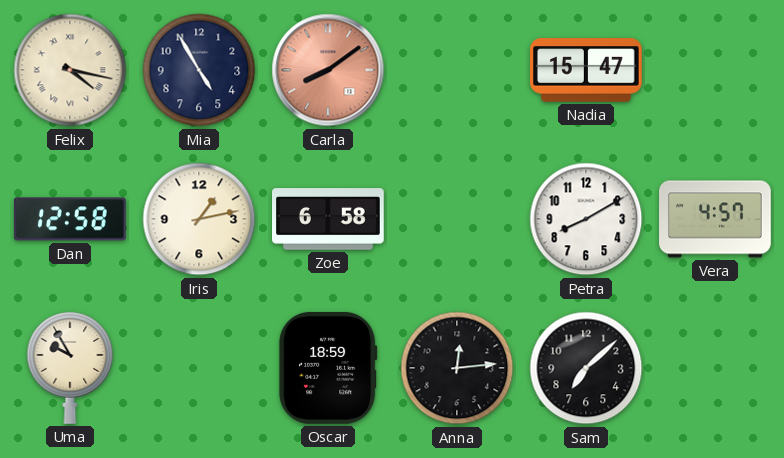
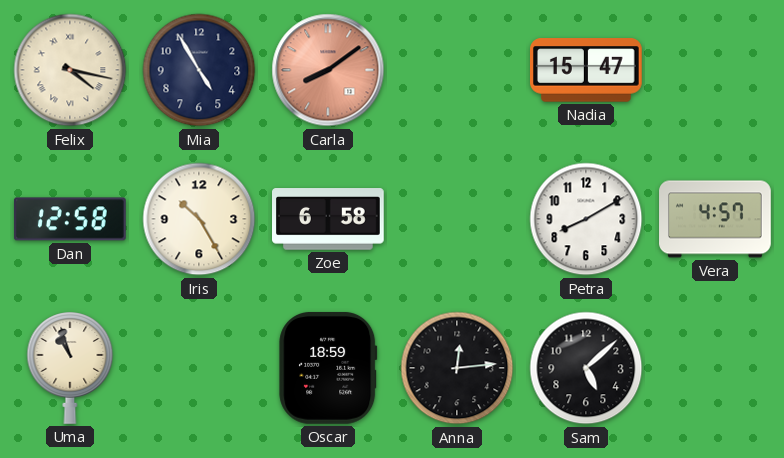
Iris: 1:13 -> 10:25 (199, 219)
Uma: 9:55 -> 10:57 (70, 368)
Sam: 7:08 -> 5:08 (586, 368)
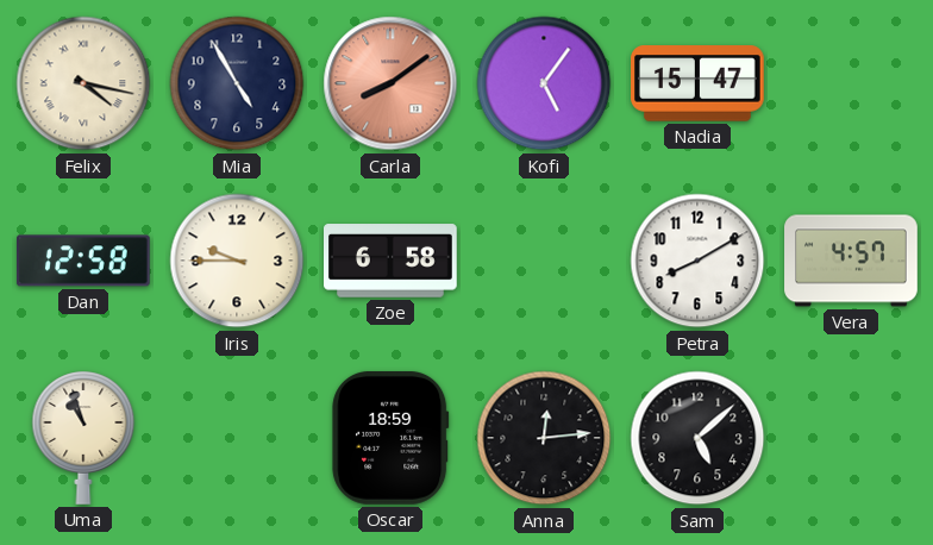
Kofi: none -> 5:06 (544, 83)
Iris: 10:25 -> 9:45 (237, 261)
